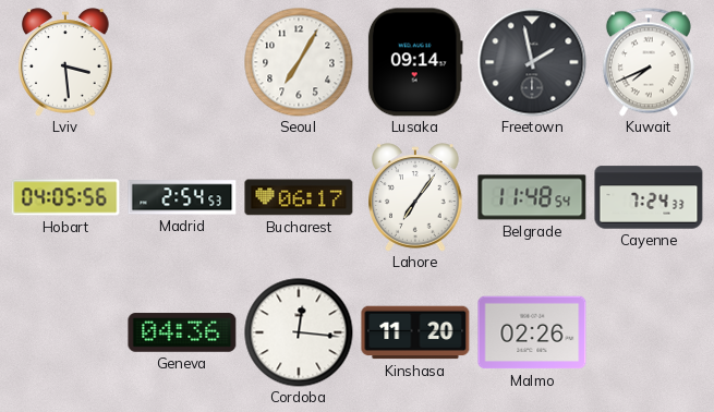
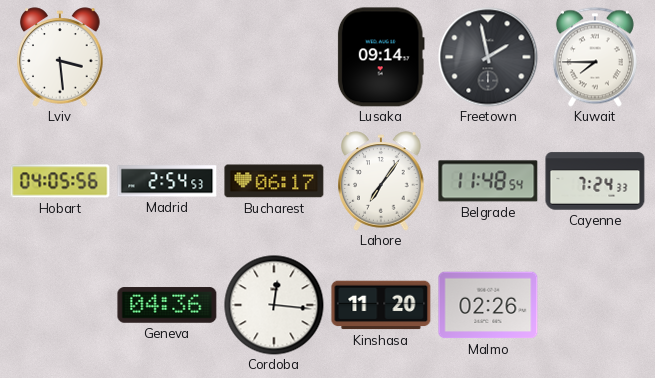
Seoul: 7:05 -> none (299, 62)
Kuwait: 7:41 -> 7:45 (595, 57)
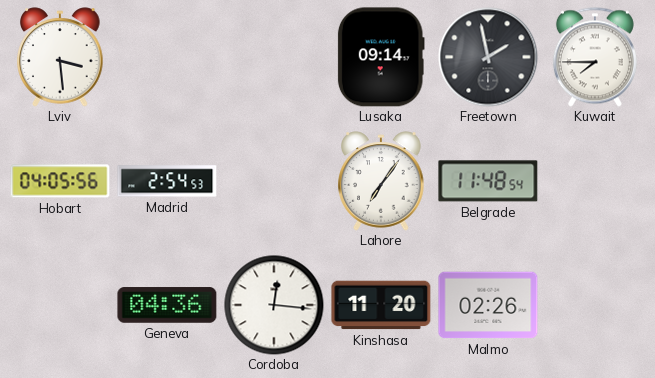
Bucharest: 06:17 -> none (274, 181)
Cayenne: 7:24 -> none (595, 181)
